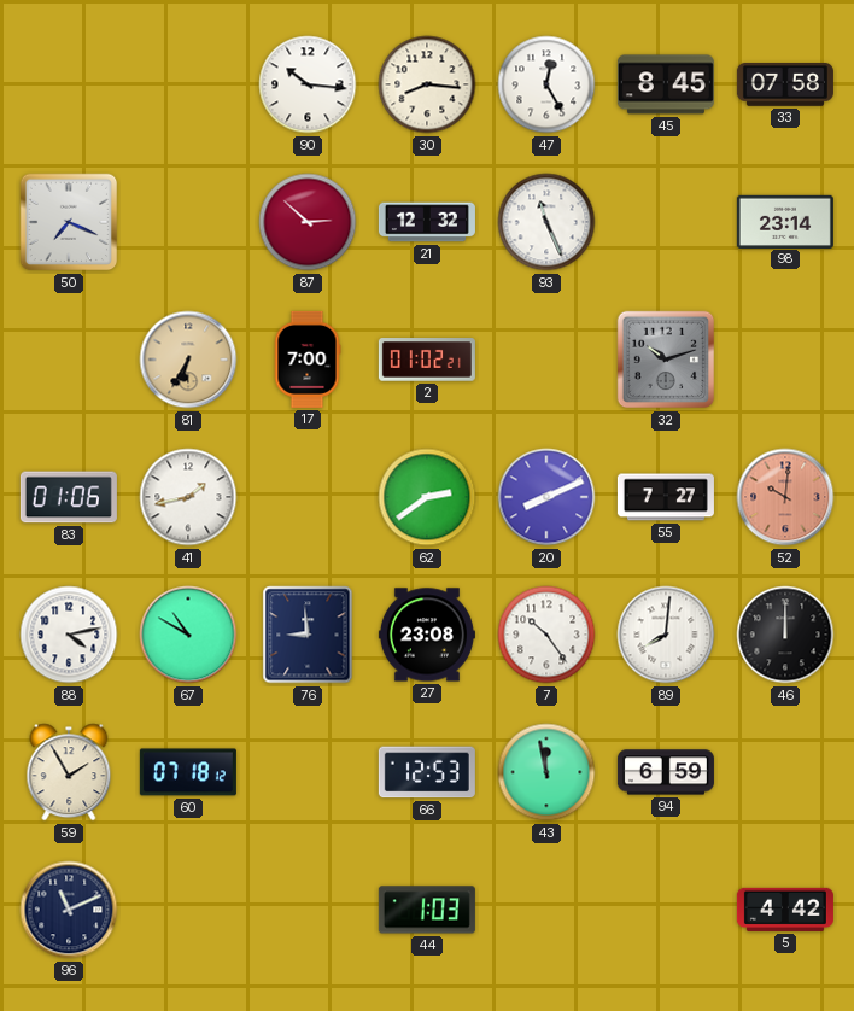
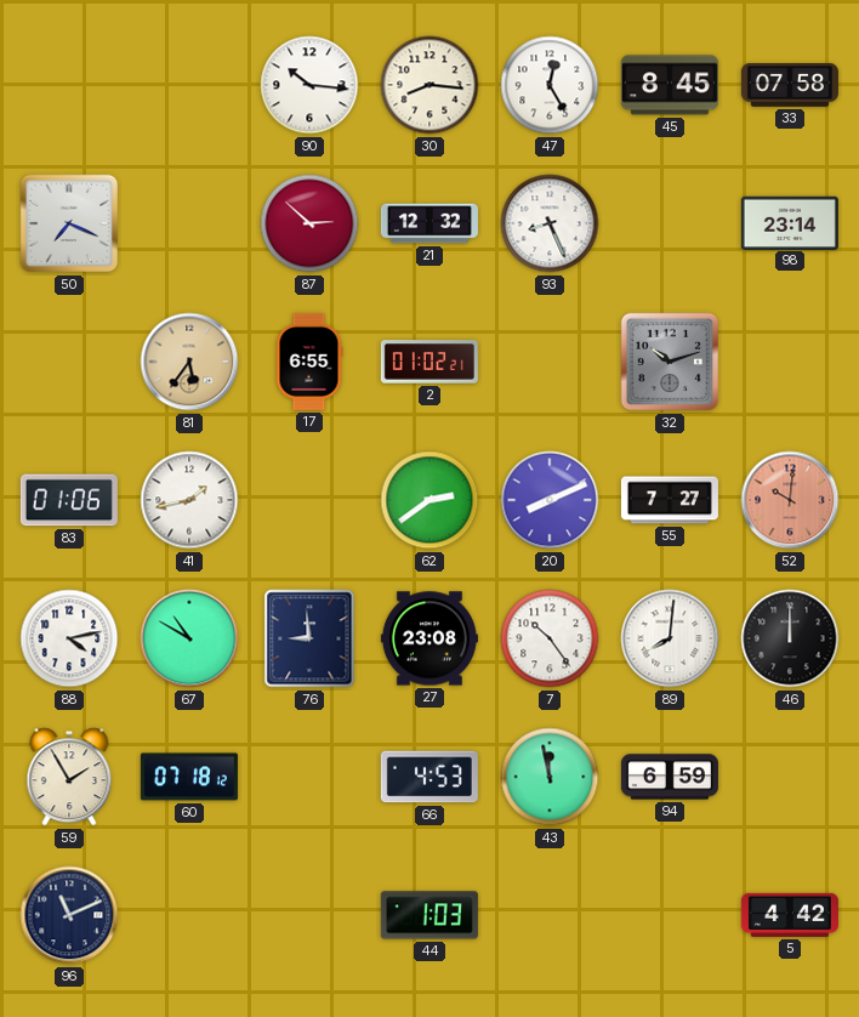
93: 11:26 -> 8:26 (550, 223)
81: 6:35 -> 5:36 (189, 362)
17: 7:00 -> 6:55 (309, 362)
66: 12:53 -> 4:53 (429, 777)
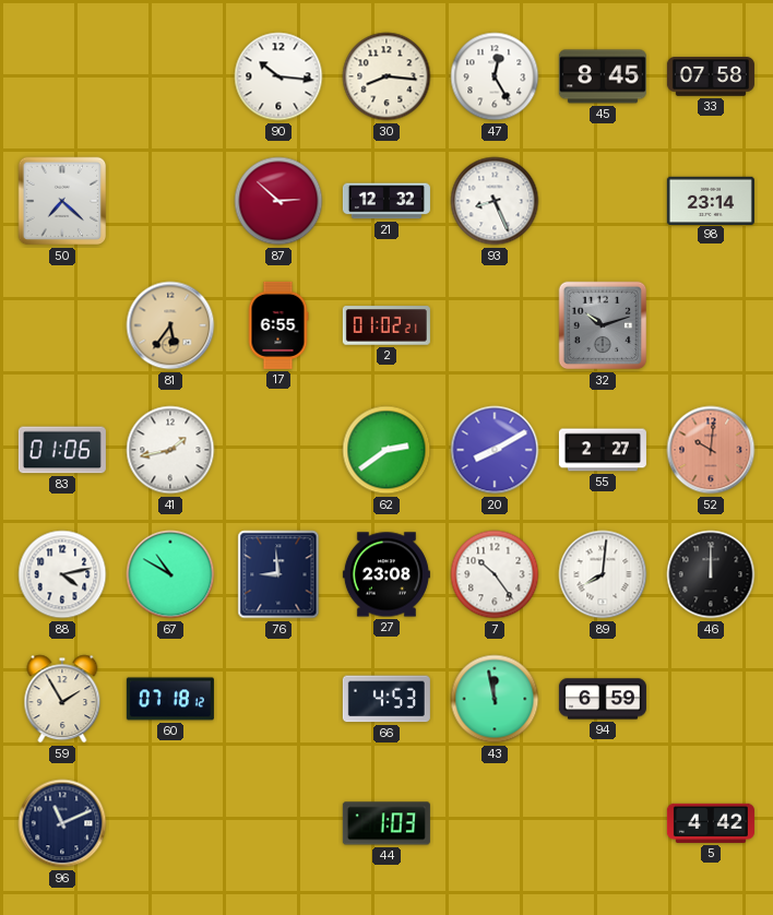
50: 7:19 -> 7:22 (62, 201)
20: 8:11 -> 8:10 (495, 450)
55: 7:27 -> 2:27 (603, 450)
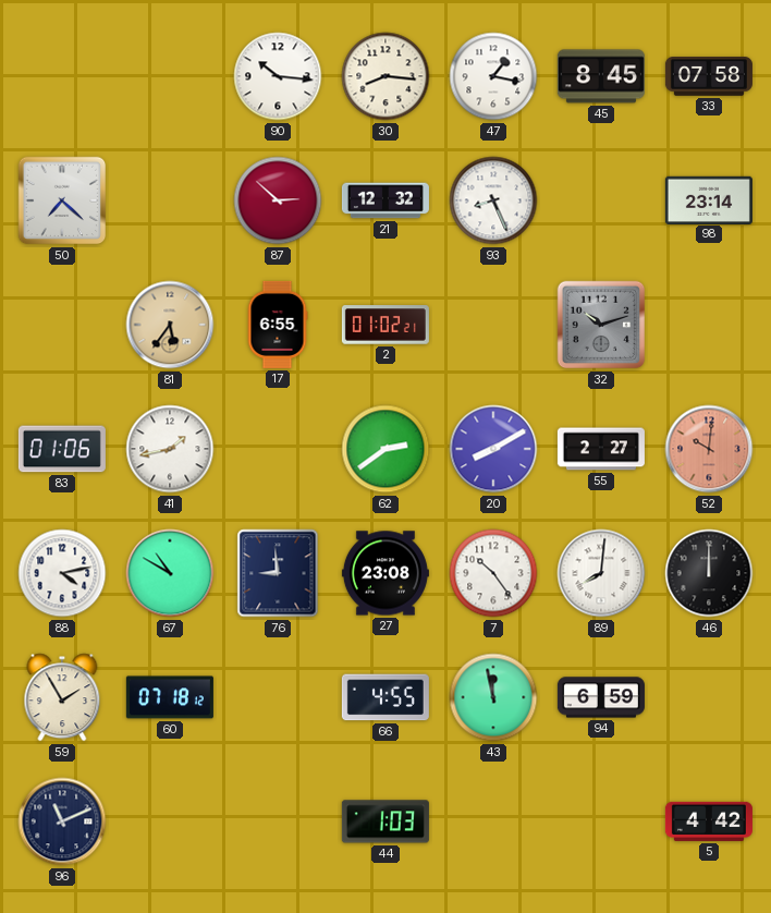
47: 12:25 -> 1:17 (493, 76)
66: 4:53 -> 4:55 (385, 697)
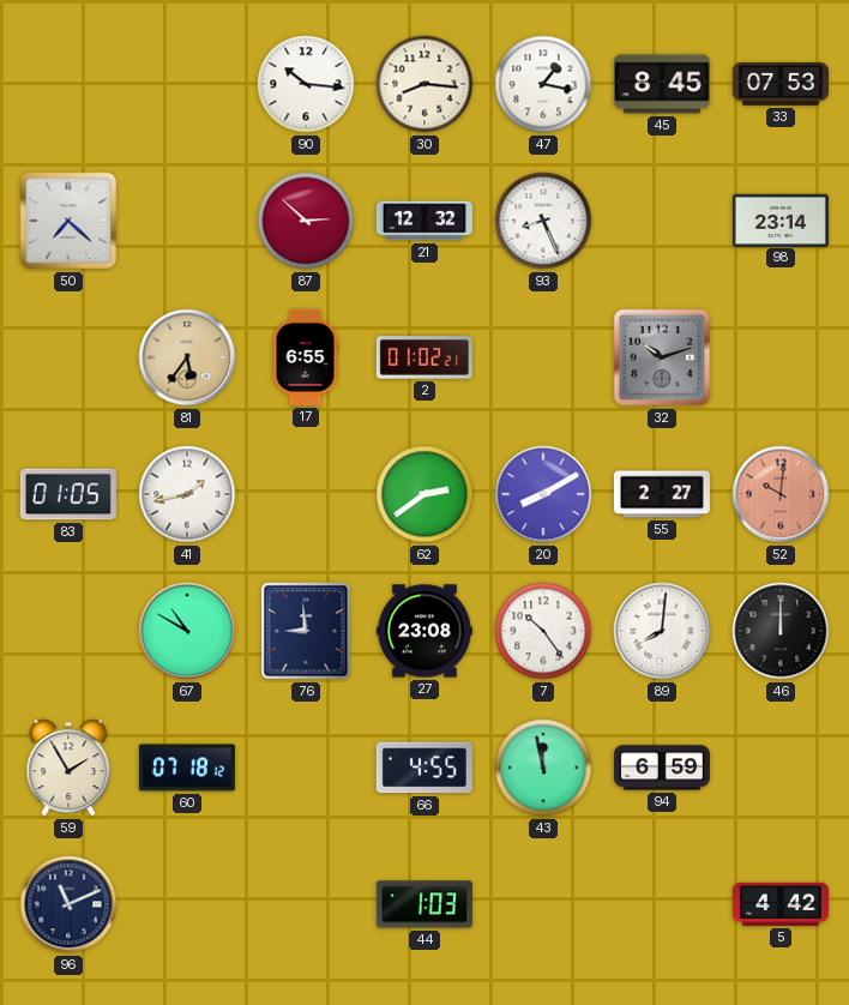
33: 07:58 -> 07:53 (781, 85)
83: 01:06 -> 01:05 (68, 494)
88: 4:13 -> none (62, 573)
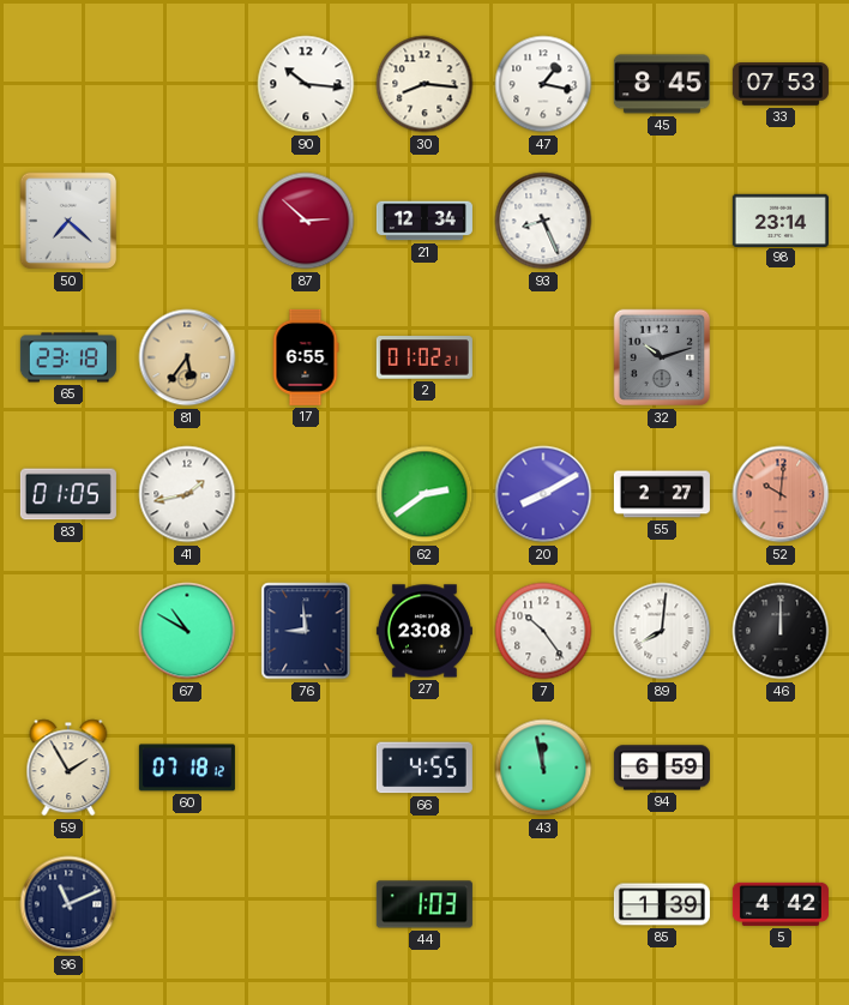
21: 12:32 -> 12:34 (424, 221)
65: none -> 23:18 (68, 357)
85: none -> 1:39 (662, 904)
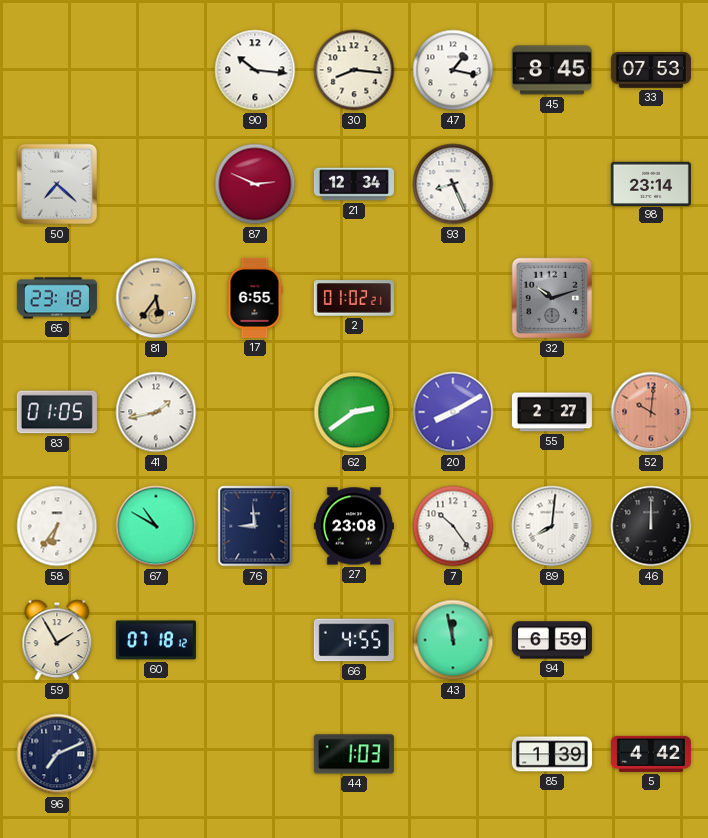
87: 2:52 -> 2:49 (255, 184)
58: none -> 6:36 (57, 526)
96: 11:11 -> 7:11 (57, 754)
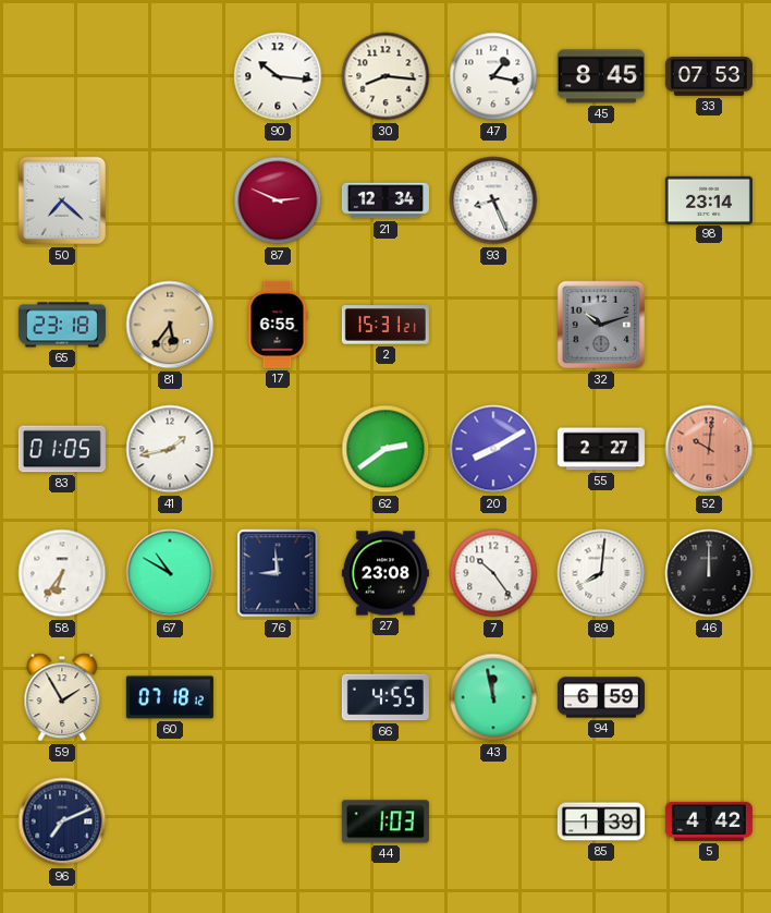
2: 01:02 -> 15:31 (385, 325)
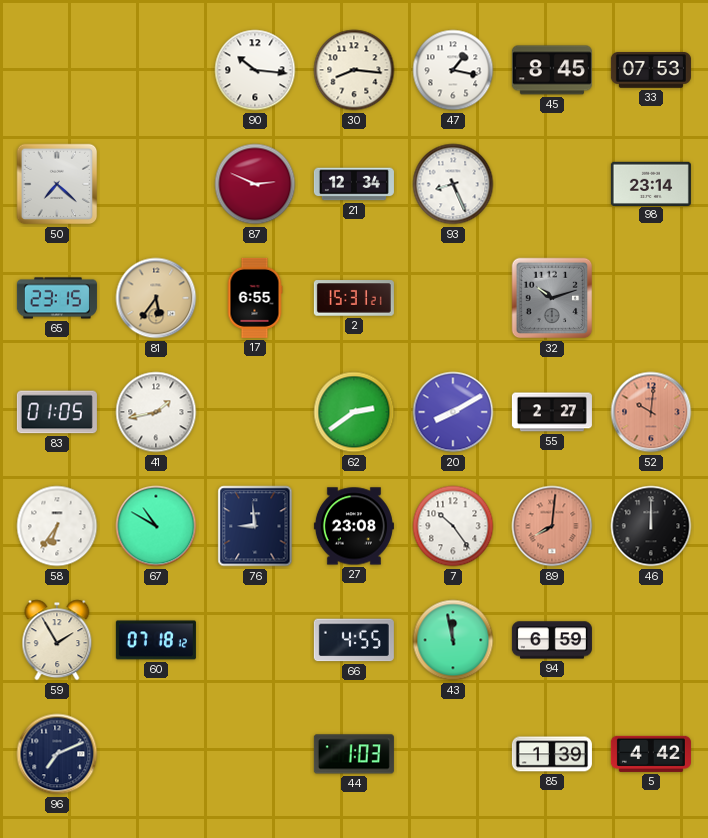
65: 23:18 -> 23:15 (57, 298)
89 dial: white -> salmon (552, 526)
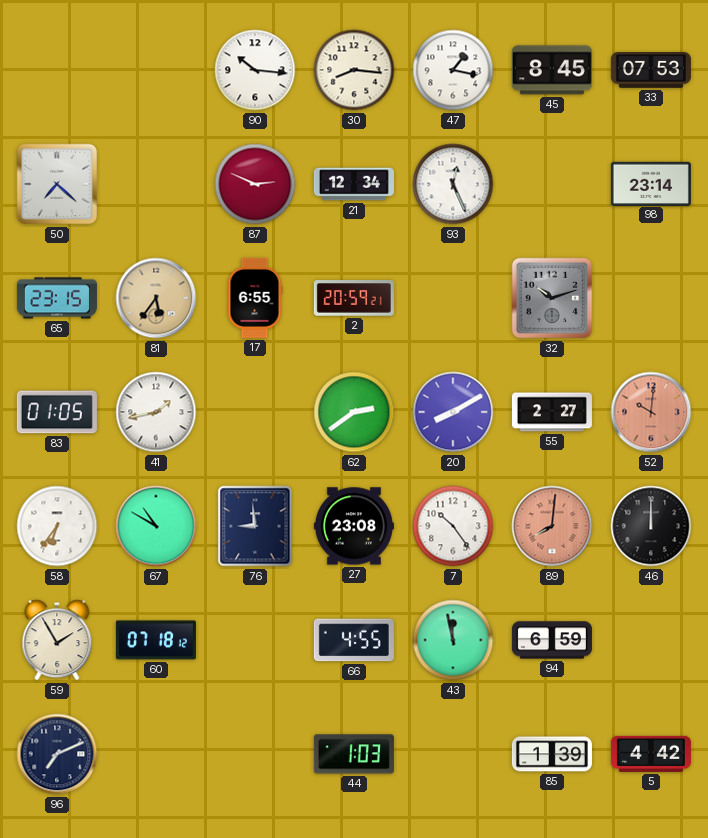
93: 8:26 -> 12:26 (453, 184)
2: 15:31 -> 20:59 (354, 298)
